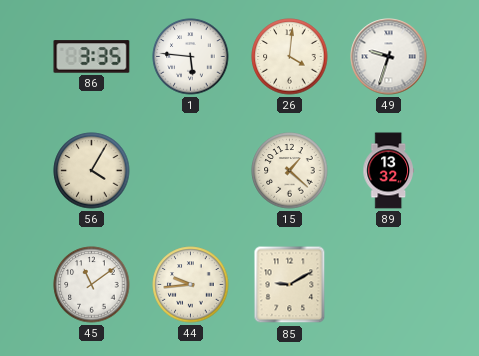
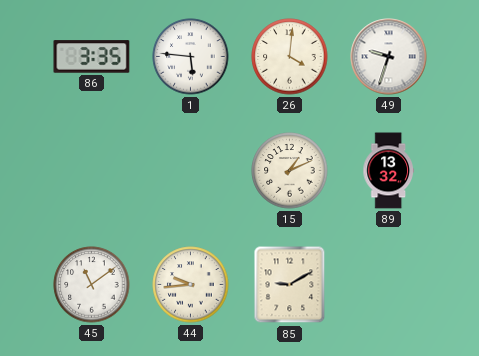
56: 4:05 -> none (92, 171)
15: 1:22 -> 1:11 (290, 171)
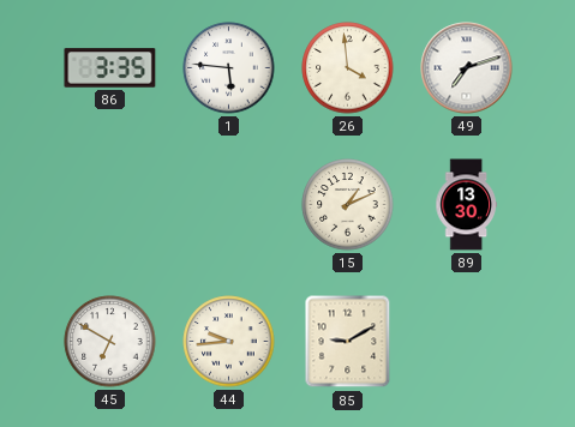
26: 4:01 -> 3:59 (348, 68)
49: 9:33 -> 7:12 (467, 68)
89: 13:32 -> 13:30 (466, 205)
45: 11:09 -> 6:50 (110, 342)
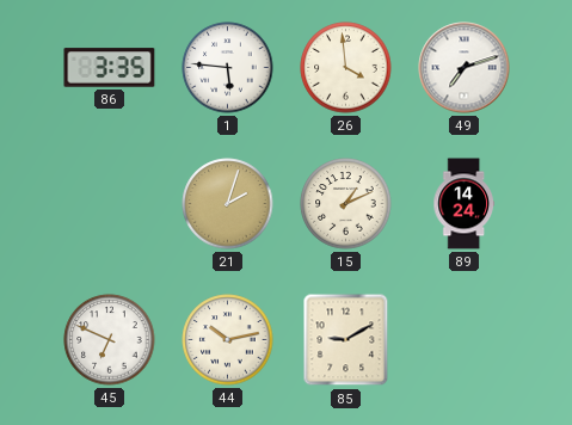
21: none -> 2:03 (228, 204)
89: 13:30 -> 14:24 (463, 204)
45: 6:50 -> 6:49 (110, 340)
44: 9:44 -> 10:13 (228, 340)
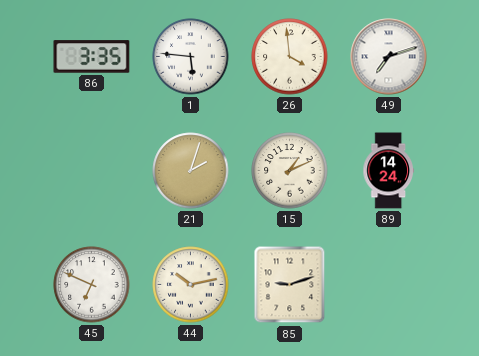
85: 9:10 -> 9:12 (290, 285)
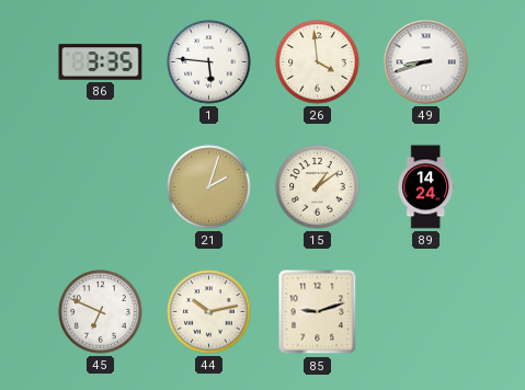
49: 7:12 -> 8:42 (426, 62)
15: 1:11 -> 1:09 (318, 187)
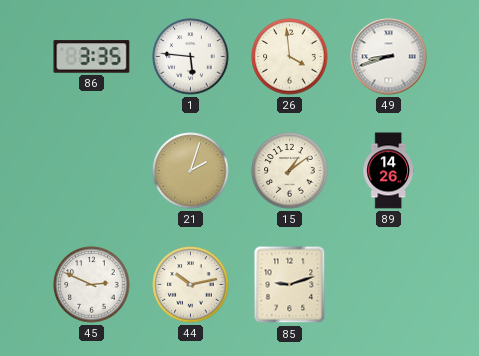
89: 14:24 -> 14:26 (388, 171)
45: 6:49 -> 2:49 (92, 285)
